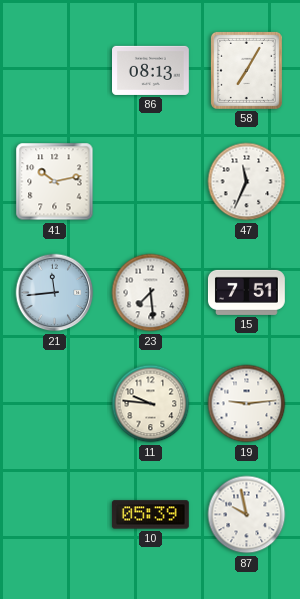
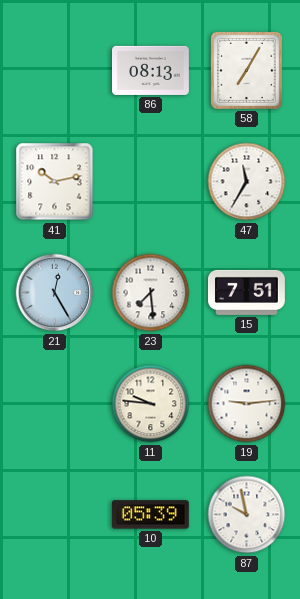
47: 11:34 -> 11:35 (247, 182)
21: 11:44 -> 12:25 (55, 293)
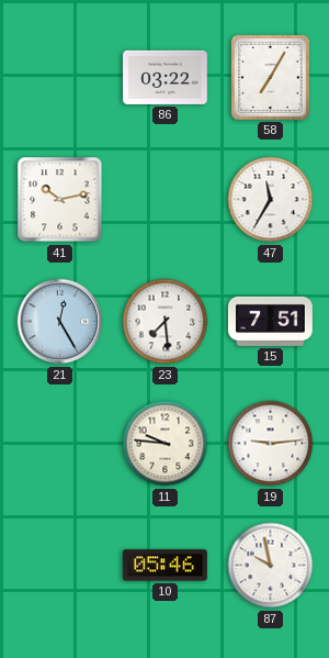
86: 08:13 -> 03:22 (166, 77)
10: 05:39 -> 05:46 (164, 566)
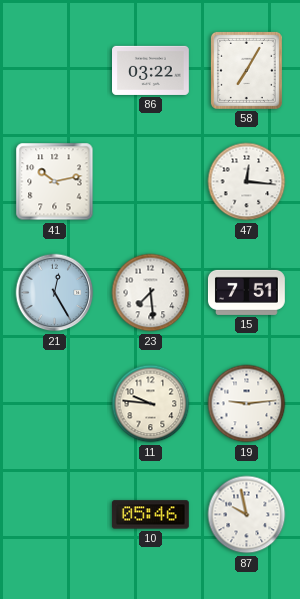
47: 11:35 -> 12:16 (247, 182)
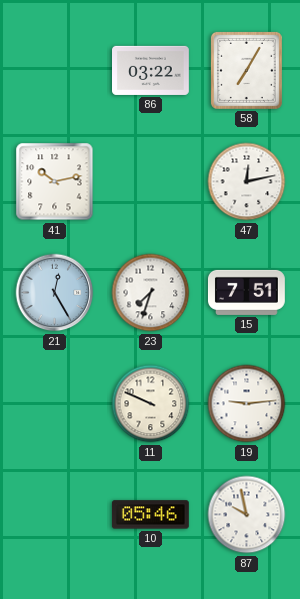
47: 12:16 -> 12:13 (247, 182)
23: 7:29 -> 7:33 (151, 293)
11: 9:46 -> 9:49 (151, 404)
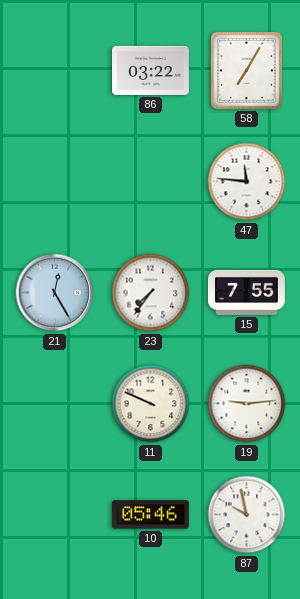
41: 10:13 -> none (55, 182)
47: 12:13 -> 11:46 (247, 182)
23: 7:33 -> 7:36 (151, 293)
15: 7:51 -> 7:55 (247, 292)
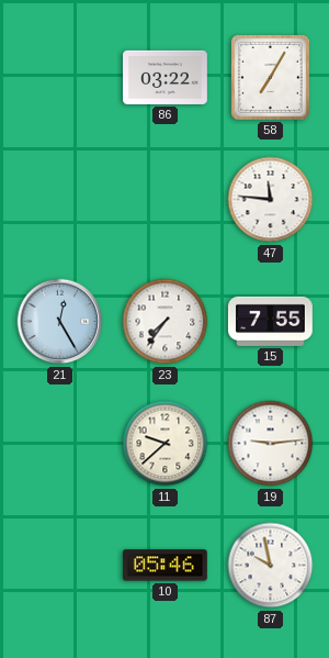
11: 9:49 -> 9:38 (166, 444)
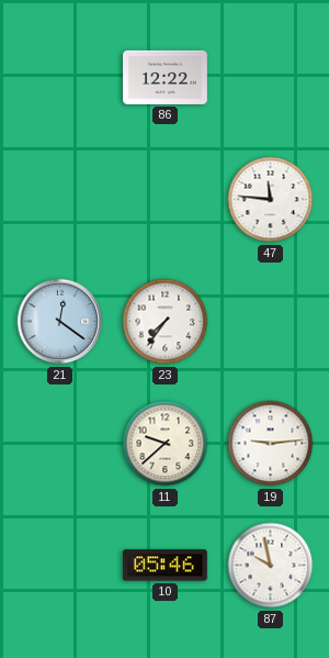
86: 03:22 -> 12:22 (166, 77)
58: 7:05 -> none (270, 77)
21: 12:25 -> 12:21 (60, 322)
15: 7:55 -> none (271, 321)
